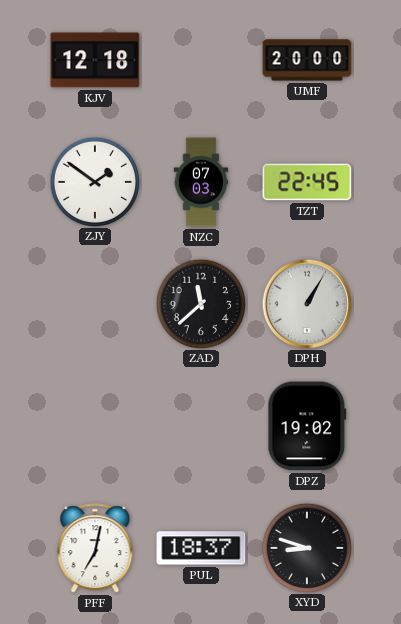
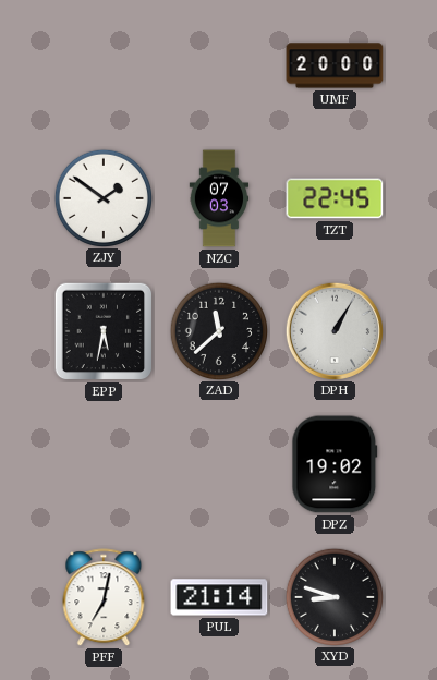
KJV: 12:18 -> none (95, 60)
EPP: none -> 5:32 (104, 331)
PUL: 18:37 -> 21:14 (219, 597)
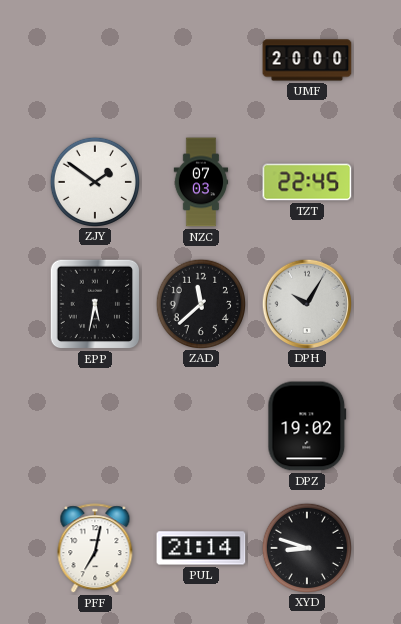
DPH: 1:05 -> 10:05 (306, 303)
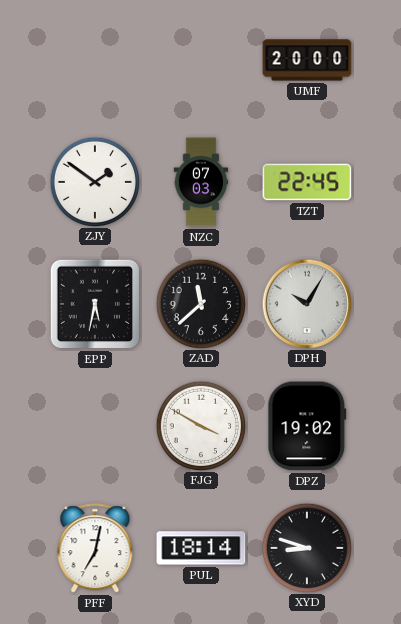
FJG: none -> 3:50 (200, 425)
PUL: 21:14 -> 18:14 (201, 548)
